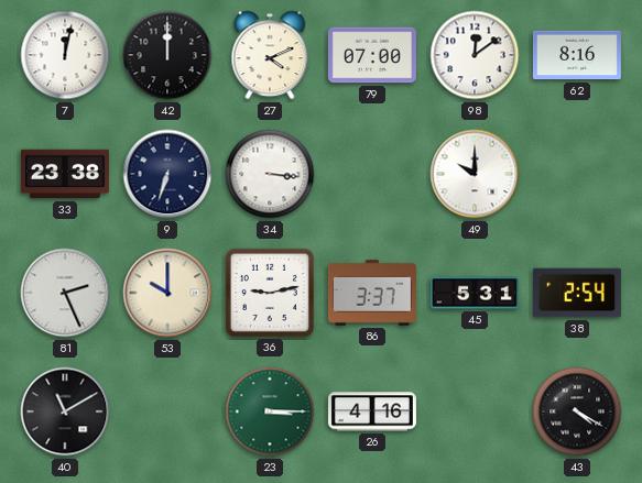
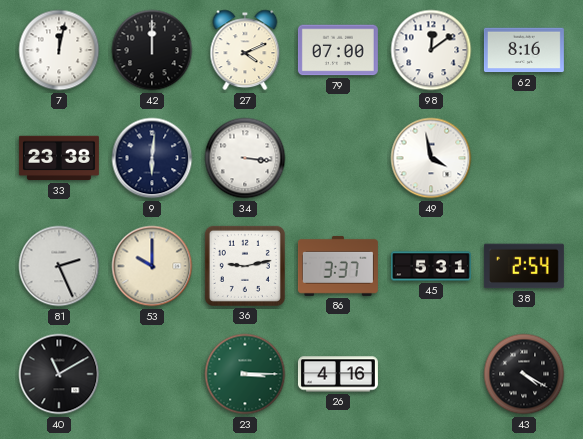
9: 6:33 -> 6:01 (152, 158)
49: 10:00 -> 3:58 (431, 158)
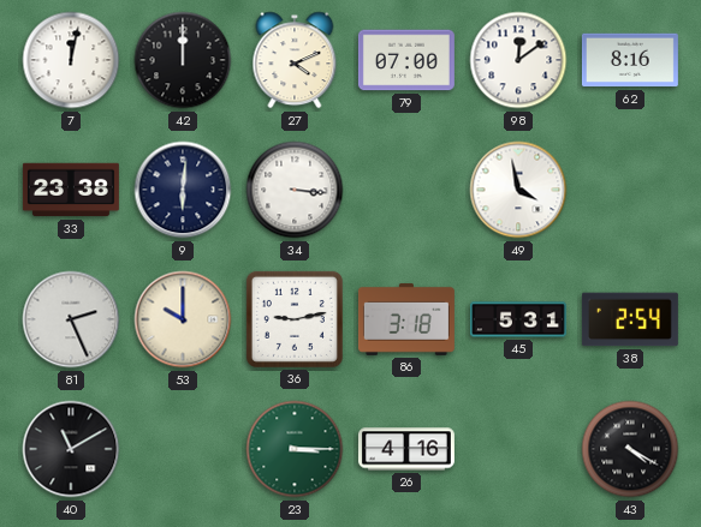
86: 3:37 -> 3:18 (406, 319)
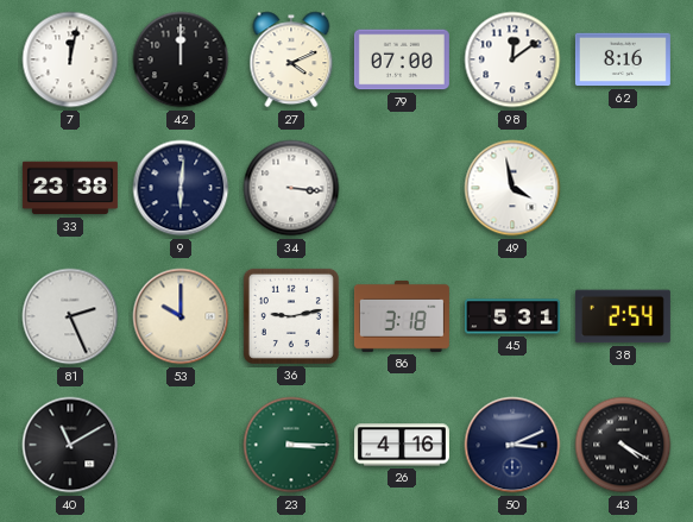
50: none -> 3:11 (512, 445)
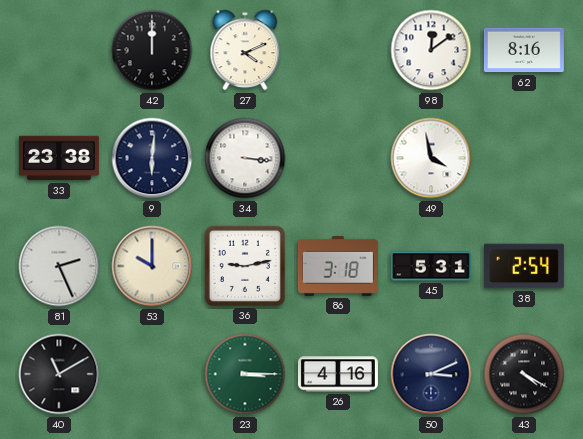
7: 12:02 -> none (70, 59)
79: 07:00 -> none (402, 59)
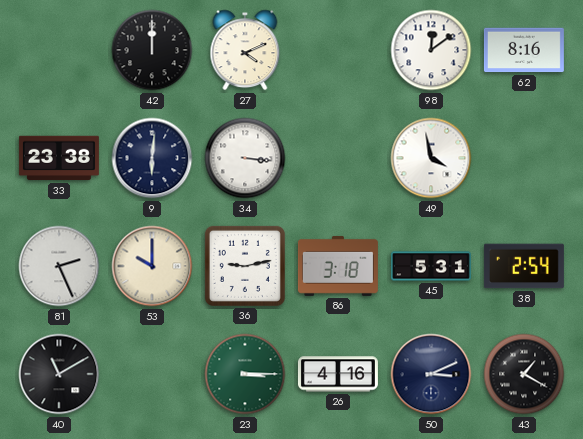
43: 4:20 -> 1:20 (524, 374)
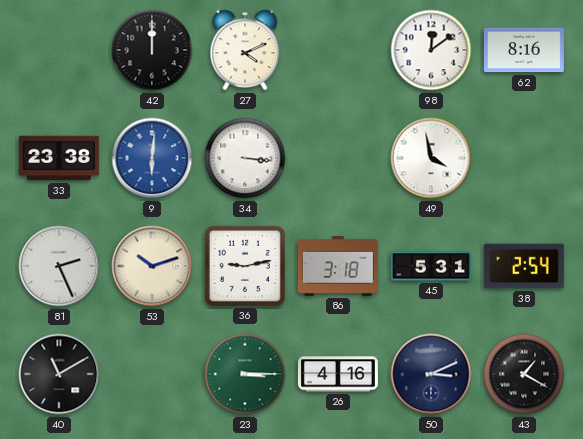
9 dial: navy -> blue (152, 158)
53: 10:00 -> 10:12 (152, 266)
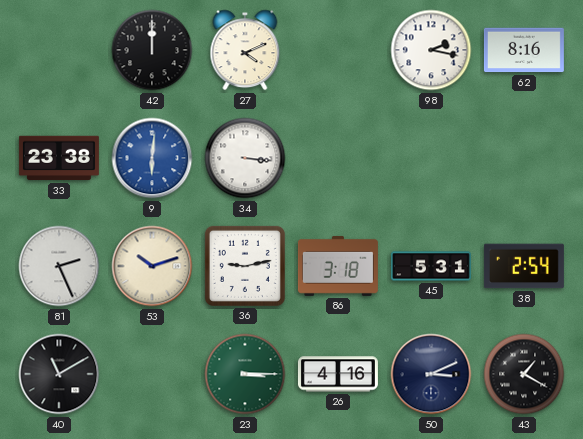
98: 12:09 -> 2:17 (431, 50)
49: 3:58 -> none (431, 158)
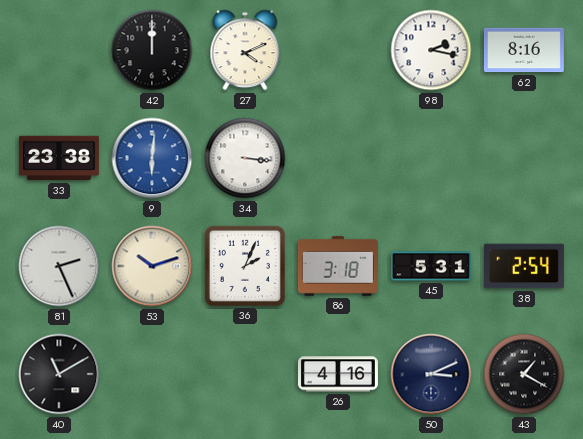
36: 9:13 -> 2:04 (245, 266)
23: 3:15 -> none (245, 374)
